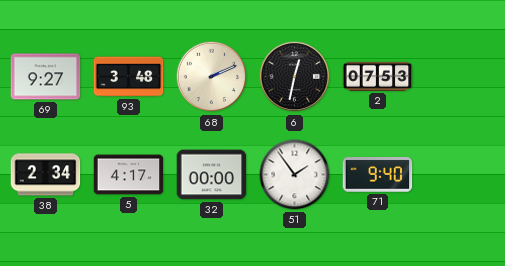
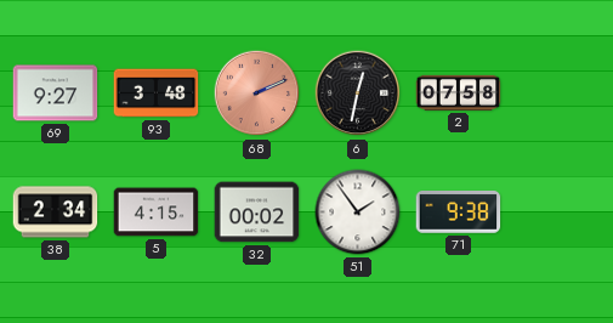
68 dial: cream -> salmon (257, 93)
2: 07:53 -> 07:58 (459, 92)
5: 4:17 -> 4:15 (157, 212)
32: 00:00 -> 00:02 (257, 212)
71: 9:40 -> 9:38 (459, 212)
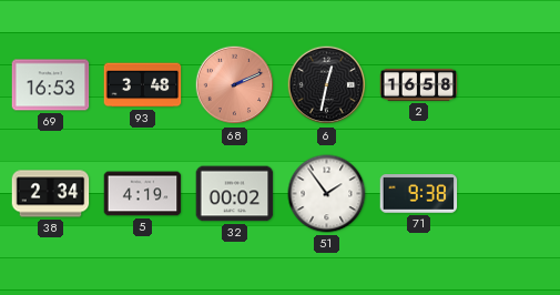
69: 9:27 -> 16:53 (51, 85)
2: 07:58 -> 16:58 (419, 84)
5: 4:15 -> 4:19 (143, 194)
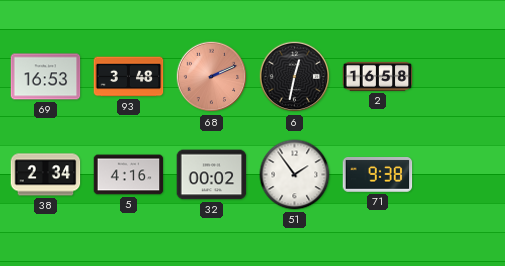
5: 4:19 -> 4:16 (129, 175)
